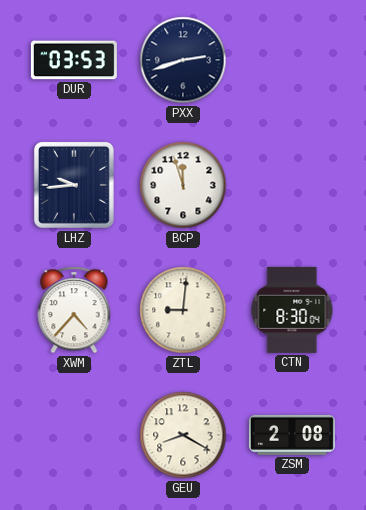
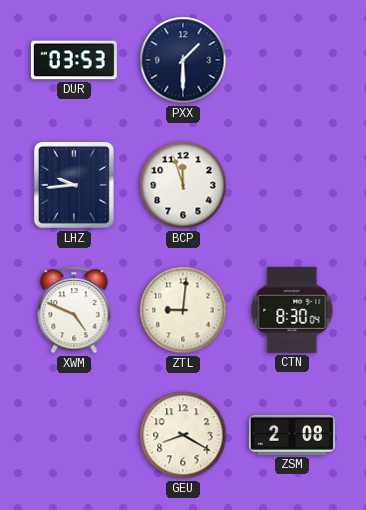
PXX: 2:42 -> 1:30 (183, 60)
XWM: 4:37 -> 4:49 (74, 310)
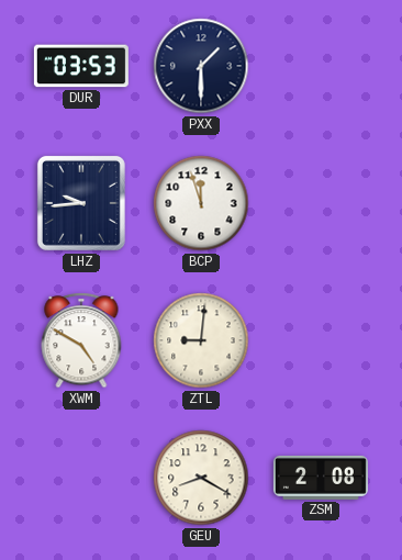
XWM: 4:49 -> 4:50 (81, 340)
CTN: 8:30 -> none (292, 310)
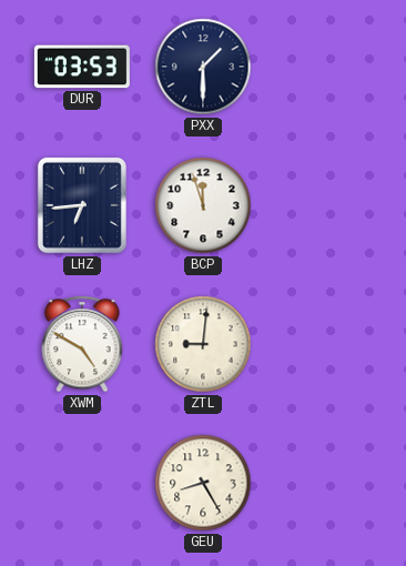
LHZ: 9:44 -> 6:44 (82, 205)
GEU: 8:20 -> 8:25 (203, 483)
ZSM: 2:08 -> none (321, 478)
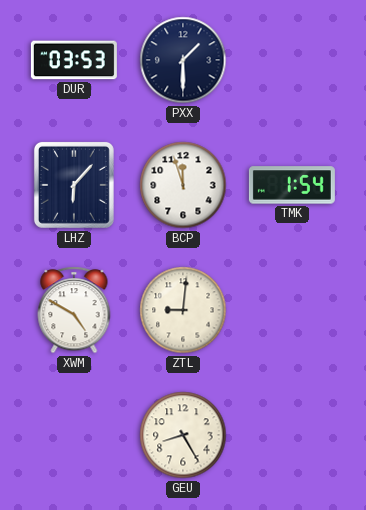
LHZ: 6:44 -> 6:07 (74, 185)
TMK: none -> 1:54 (292, 185)
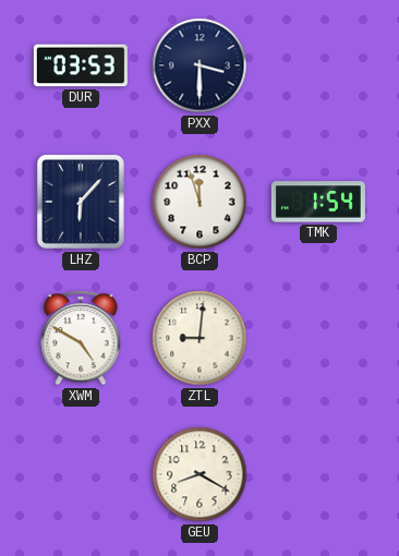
PXX: 1:30 -> 3:30 (199, 65)
GEU: 8:25 -> 8:20 (199, 474)
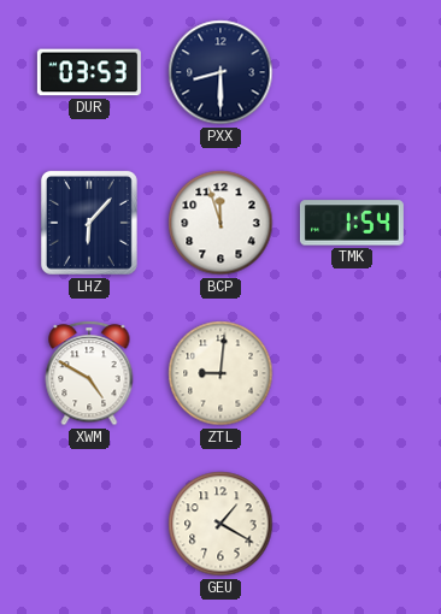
PXX: 3:30 -> 8:30 (220, 72)
GEU: 8:20 -> 1:20 (220, 524)
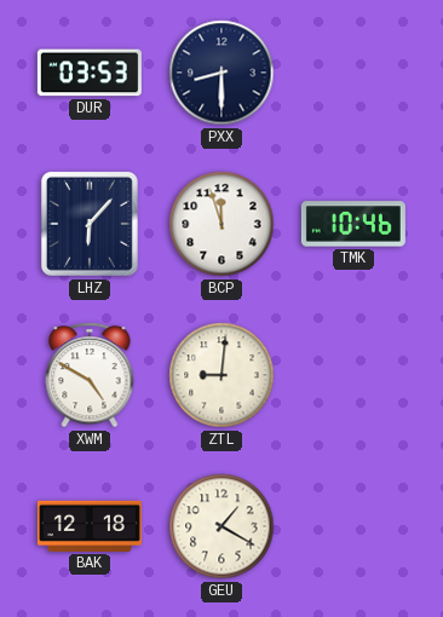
TMK: 1:54 -> 10:46 (353, 224)
BAK: none -> 12:18 (90, 526)
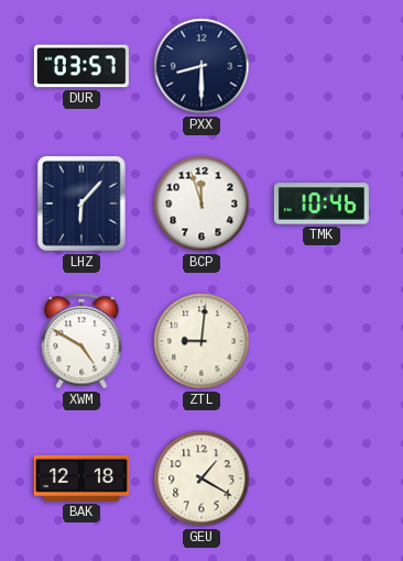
DUR: 03:53 -> 03:57 (81, 66)
